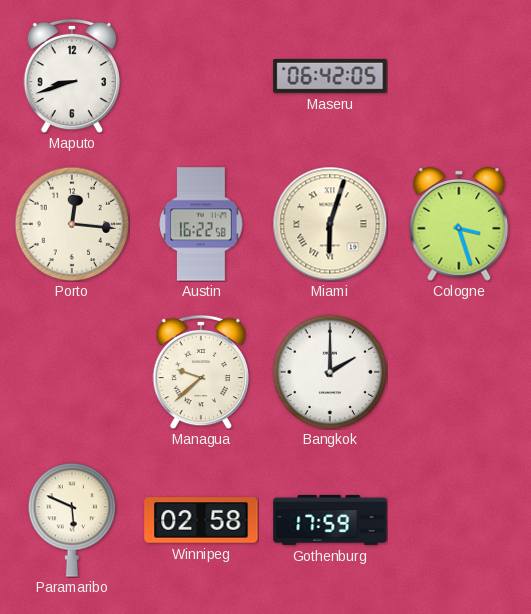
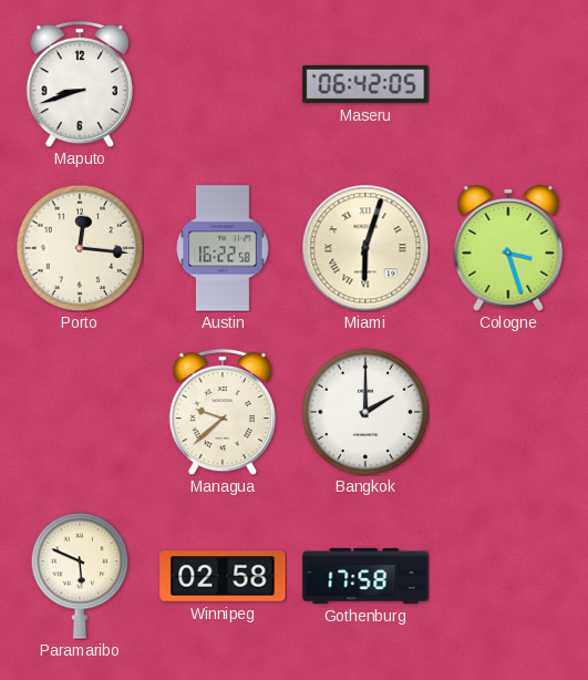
Gothenburg: 17:59 -> 17:58 (365, 576)
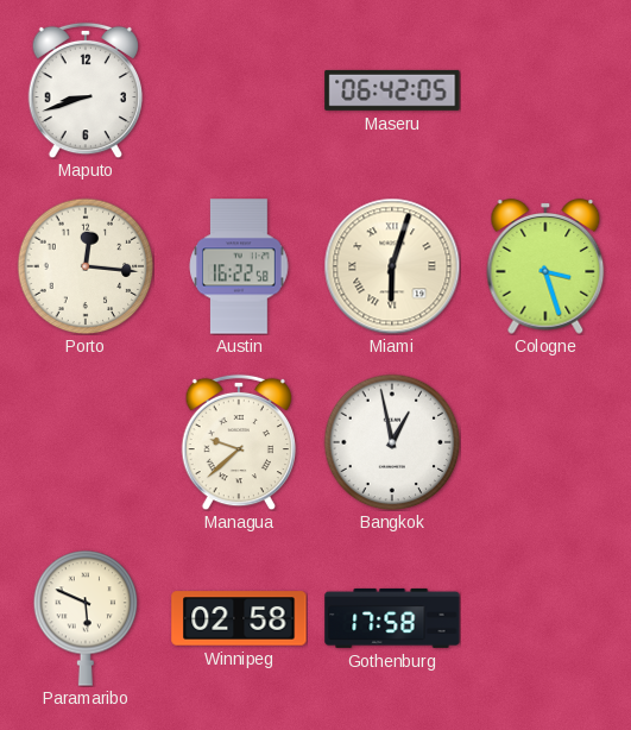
Bangkok: 2:00 -> 12:58 (392, 442)
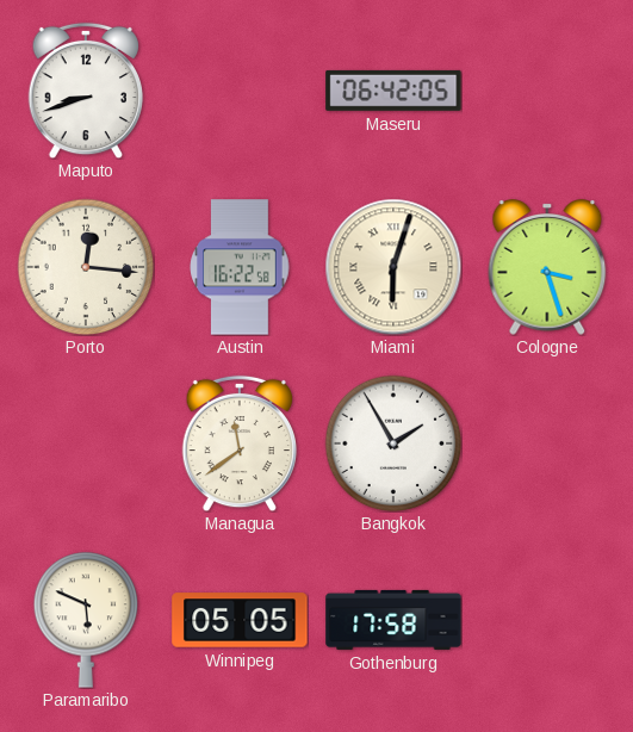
Managua: 9:38 -> 11:39 (240, 443)
Bangkok: 12:58 -> 1:55 (393, 443)
Winnipeg: 02:58 -> 05:05 (240, 620)
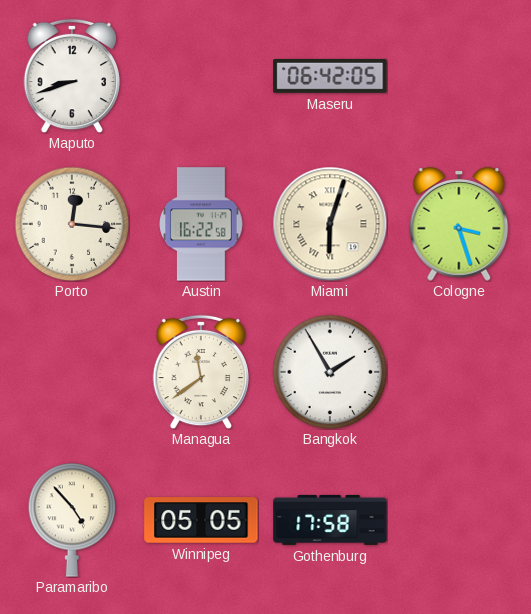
Paramaribo: 5:49 -> 4:53 (72, 520)
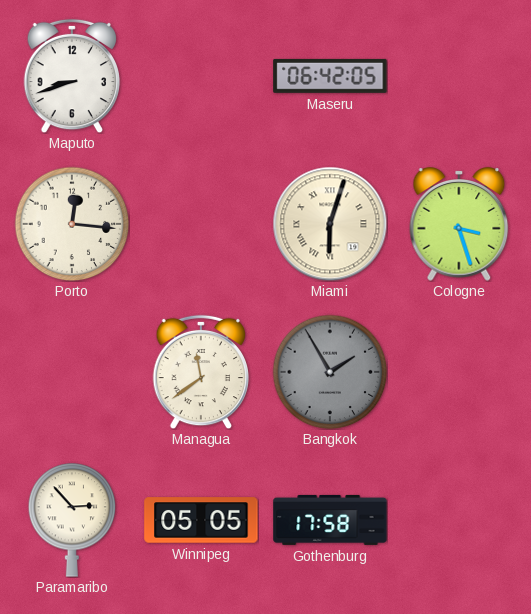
Austin: 16:22 -> none (201, 224)
Bangkok dial: white -> grey (330, 372)
Paramaribo: 4:53 -> 2:53 (72, 520)
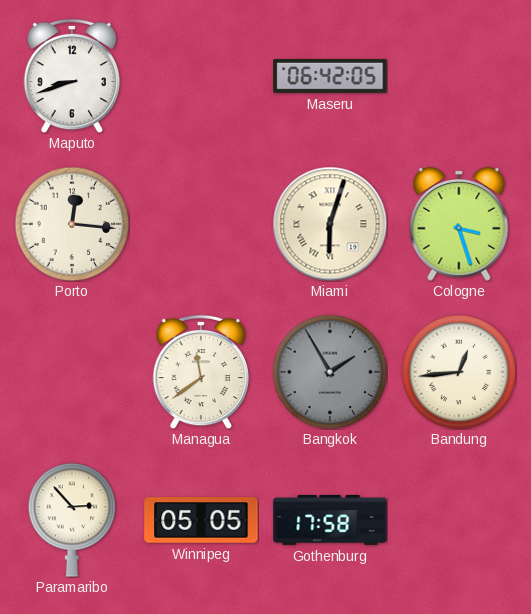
Bandung: none -> 12:44 (459, 372)
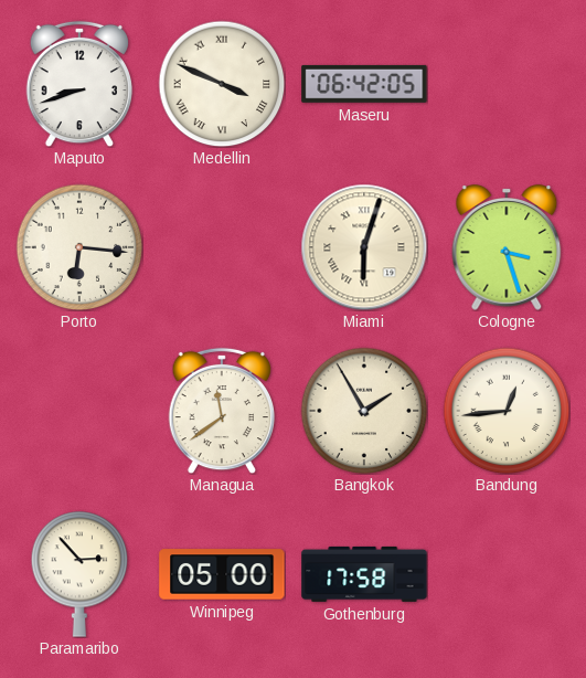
Medellin: none -> 3:49 (222, 84)
Porto: 12:16 -> 6:16 (79, 247)
Bangkok dial: grey -> cream (364, 411)
Winnipeg: 05:05 -> 05:00 (222, 574)
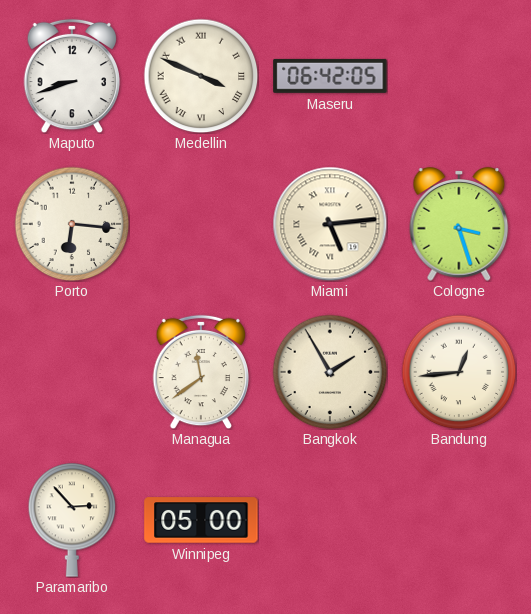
Miami: 6:03 -> 5:14 (330, 224)
Gothenburg: 17:58 -> none (364, 574)
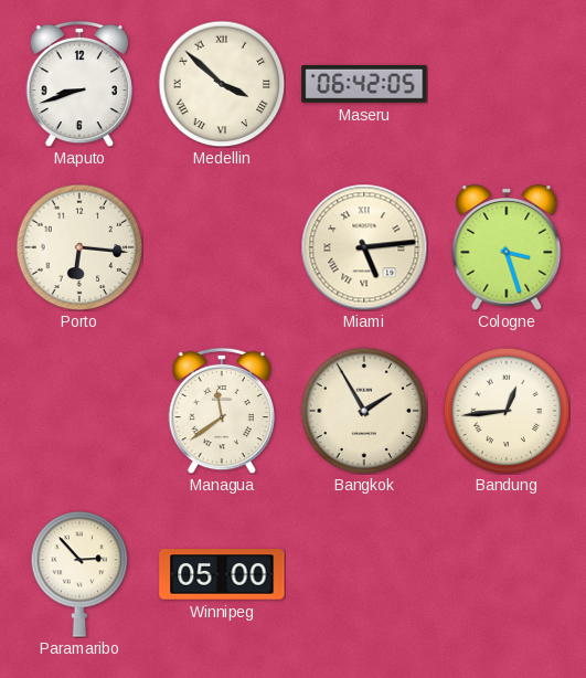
Medellin: 3:49 -> 3:52 (222, 84)
